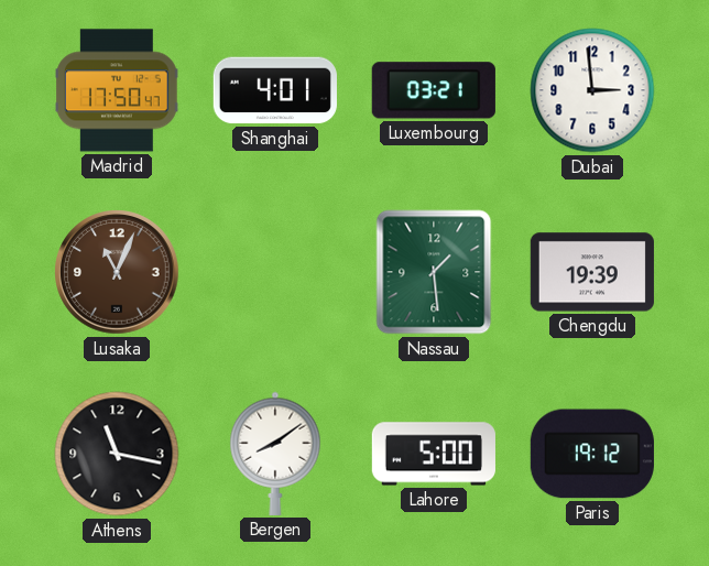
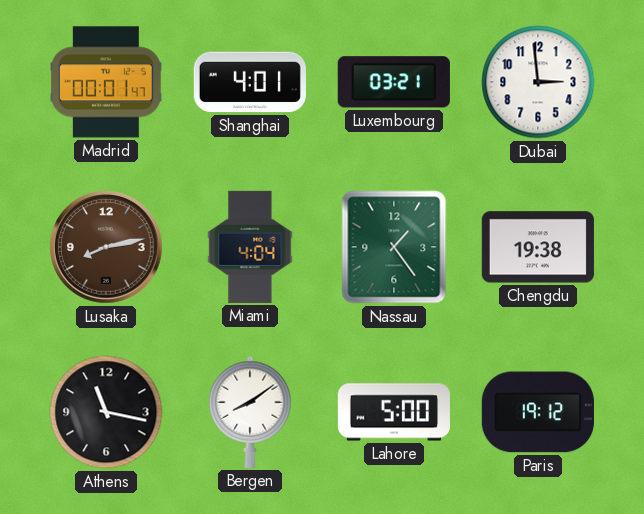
Madrid: 17:50 -> 00:01 (107, 82)
Lusaka: 11:04 -> 8:13 (106, 247)
Miami: none -> 4:04 (250, 247)
Nassau: 1:29 -> 1:24 (394, 247)
Chengdu: 19:39 -> 19:38 (538, 247)
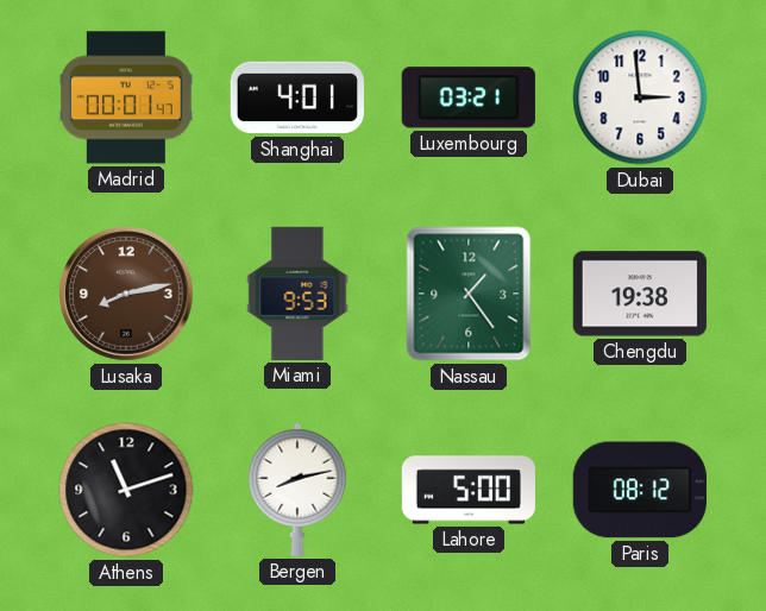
Miami: 4:04 -> 9:53 (297, 294)
Athens: 11:17 -> 11:12 (126, 490)
Bergen: 8:09 -> 8:13 (297, 490)
Paris: 19:12 -> 08:12 (640, 490)
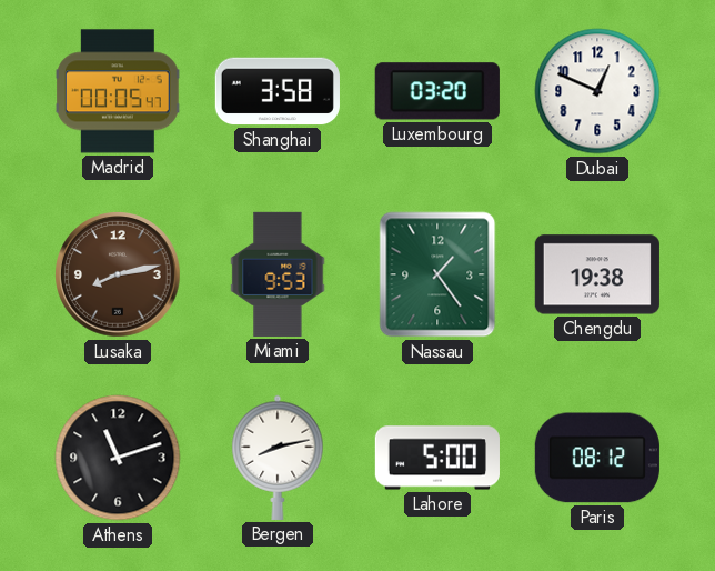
Madrid: 00:01 -> 00:05 (119, 91)
Shanghai: 4:01 -> 3:58 (278, 91)
Luxembourg: 03:21 -> 03:20 (437, 91)
Dubai: 2:59 -> 12:49 (597, 91)
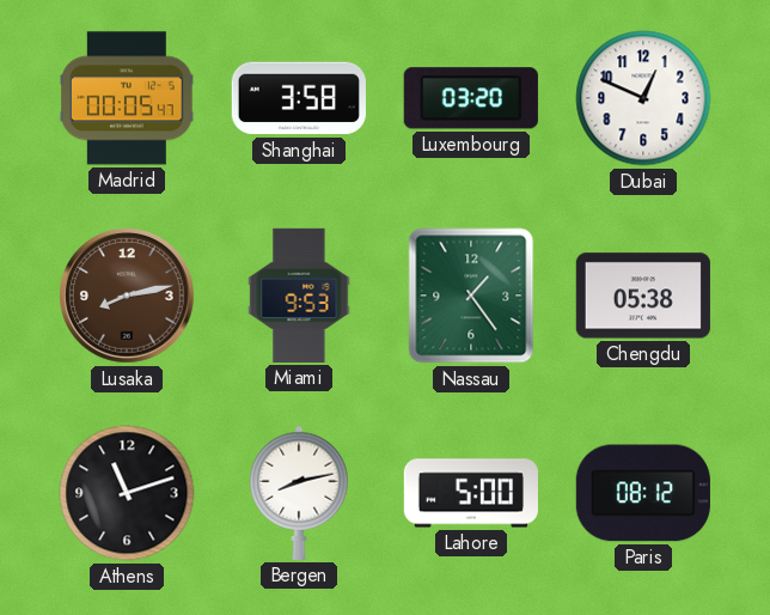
Chengdu: 19:38 -> 05:38 (643, 296)
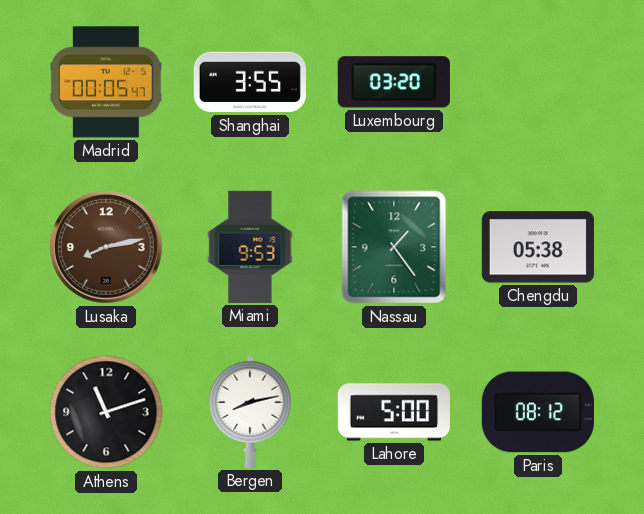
Shanghai: 3:58 -> 3:55 (250, 82)
Dubai: 12:49 -> none (643, 98)
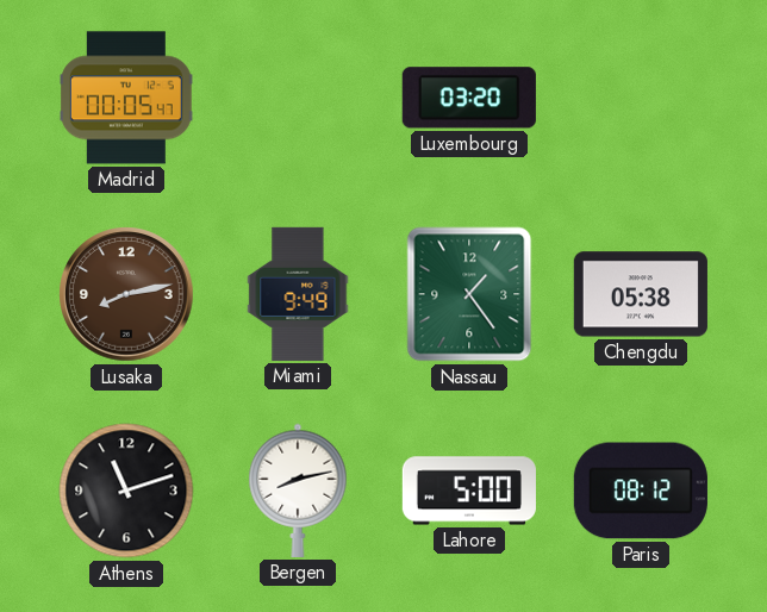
Shanghai: 3:55 -> none (250, 82)
Miami: 9:53 -> 9:49 (298, 294)
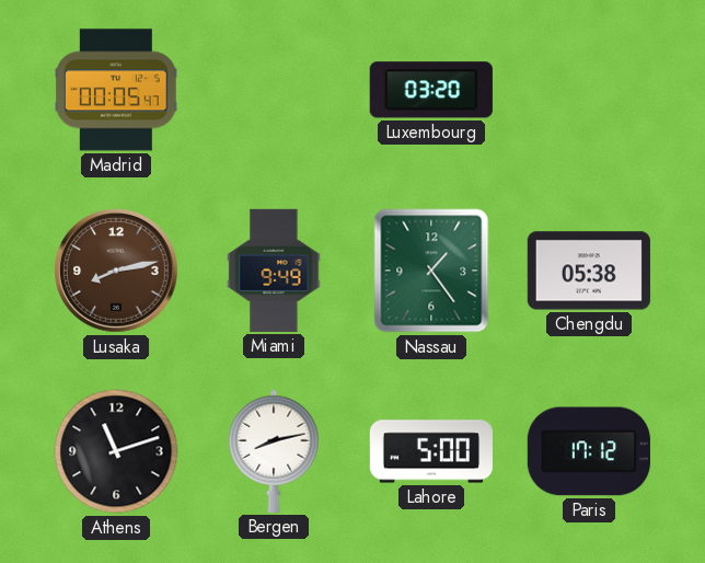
Paris: 08:12 -> 17:12 (589, 451)
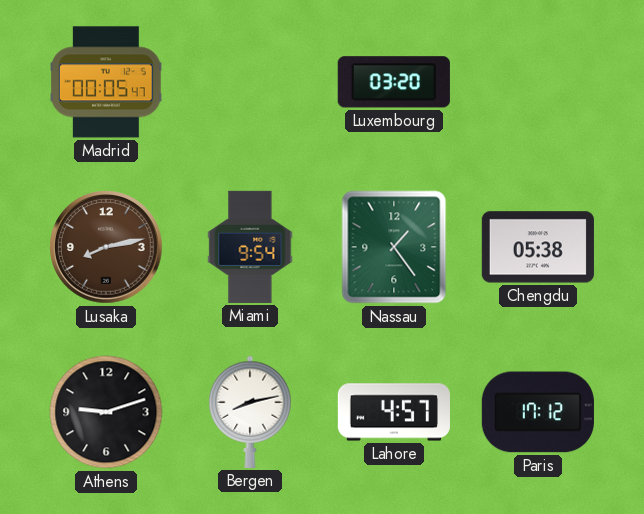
Miami: 9:49 -> 9:54 (250, 247)
Athens: 11:12 -> 9:12 (106, 412)
Lahore: 5:00 -> 4:57 (394, 412)
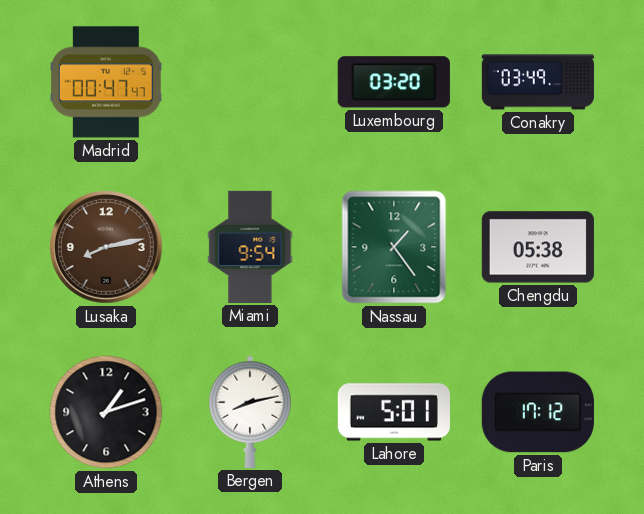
Madrid: 00:05 -> 00:47 (107, 82)
Conakry: none -> 03:49 (538, 82)
Athens: 9:12 -> 1:12 (106, 412)
Lahore: 4:57 -> 5:01 (394, 412)
